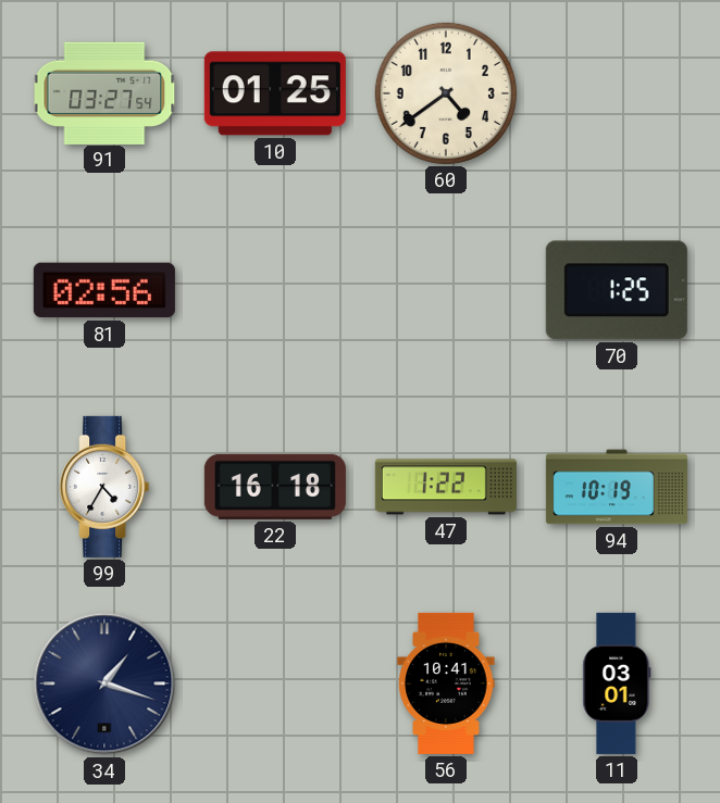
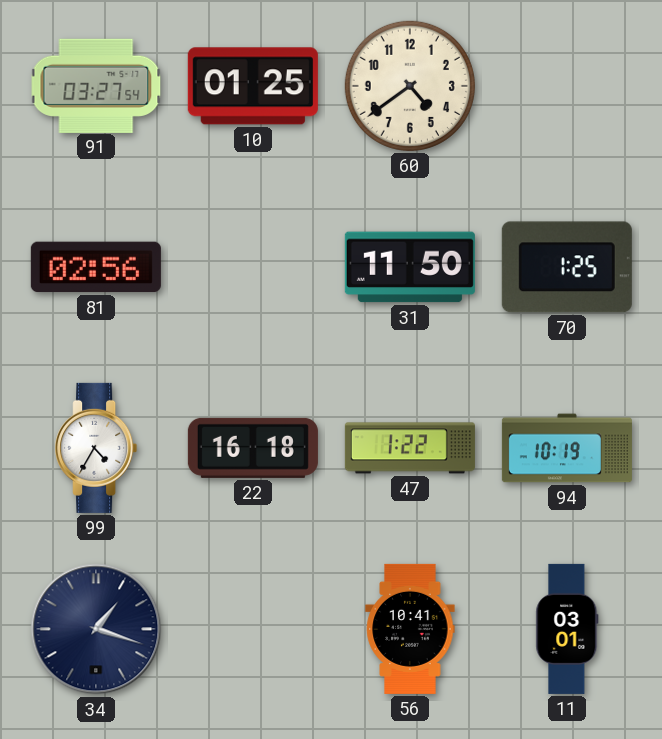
31: none -> 11:50 (410, 267)
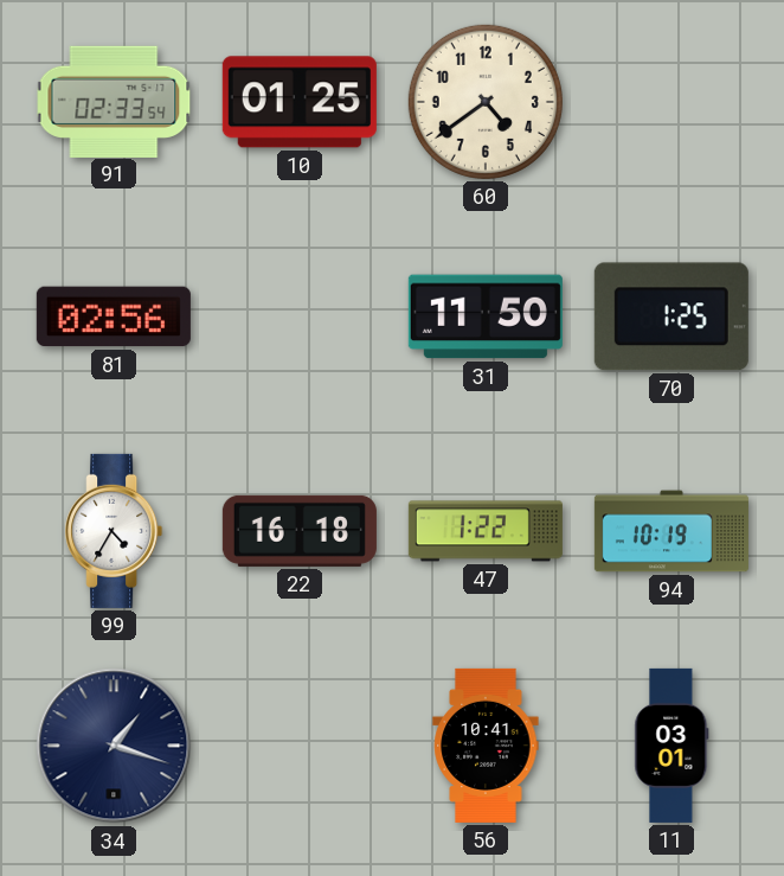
91: 03:27 -> 02:33 (114, 101)
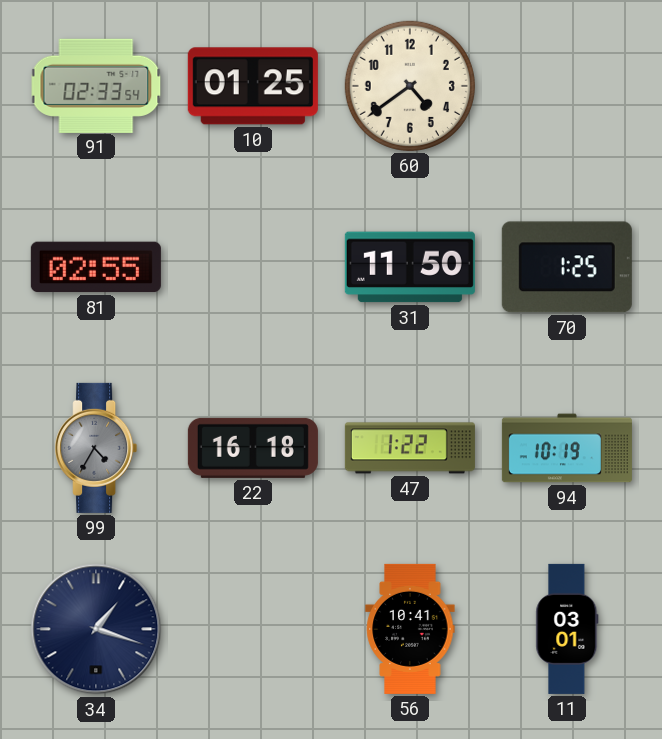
81: 02:56 -> 02:55 (96, 267)
99 dial: white -> grey (96, 448)
